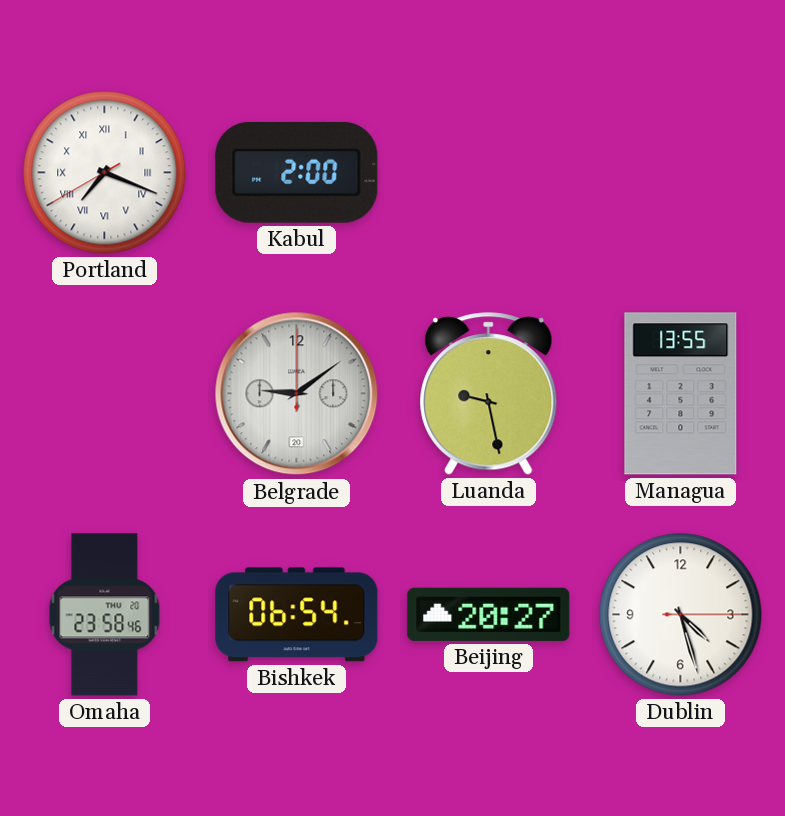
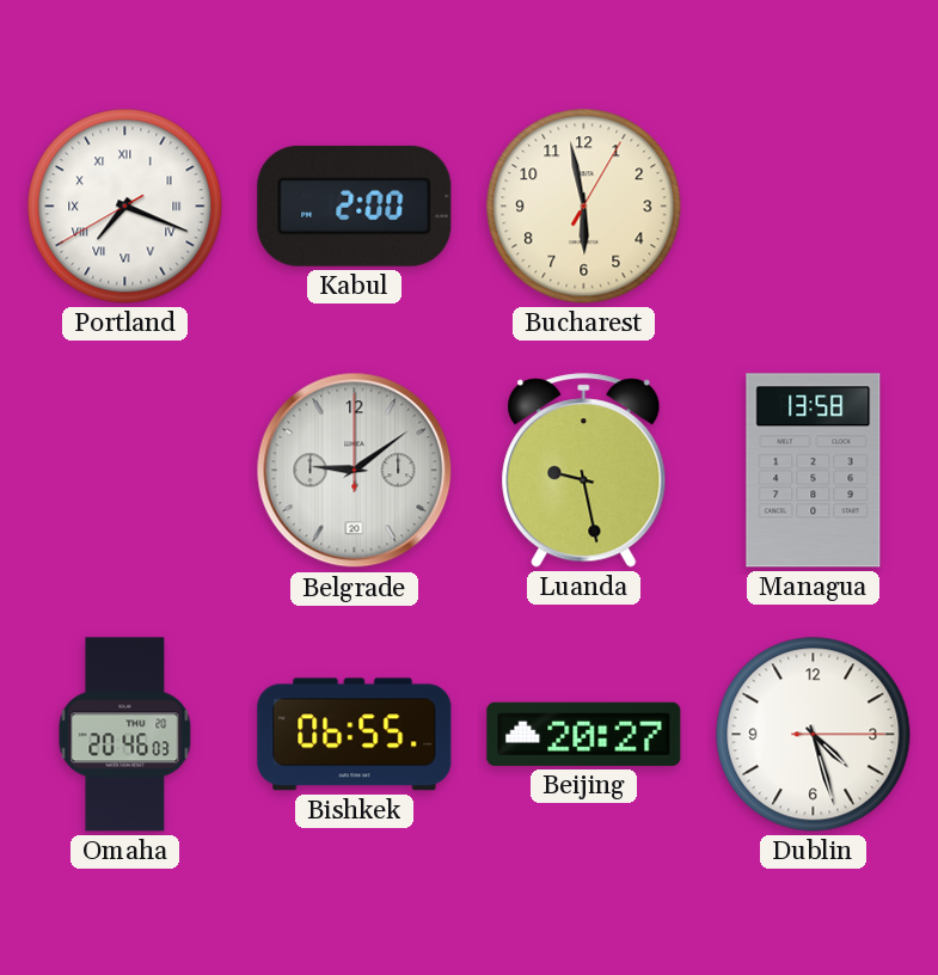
Bucharest: none -> 5:58 (584, 207)
Managua: 13:55 -> 13:58 (814, 471)
Omaha: 23:58 -> 20:46 (125, 735)
Bishkek: 06:54 -> 06:55 (355, 735)
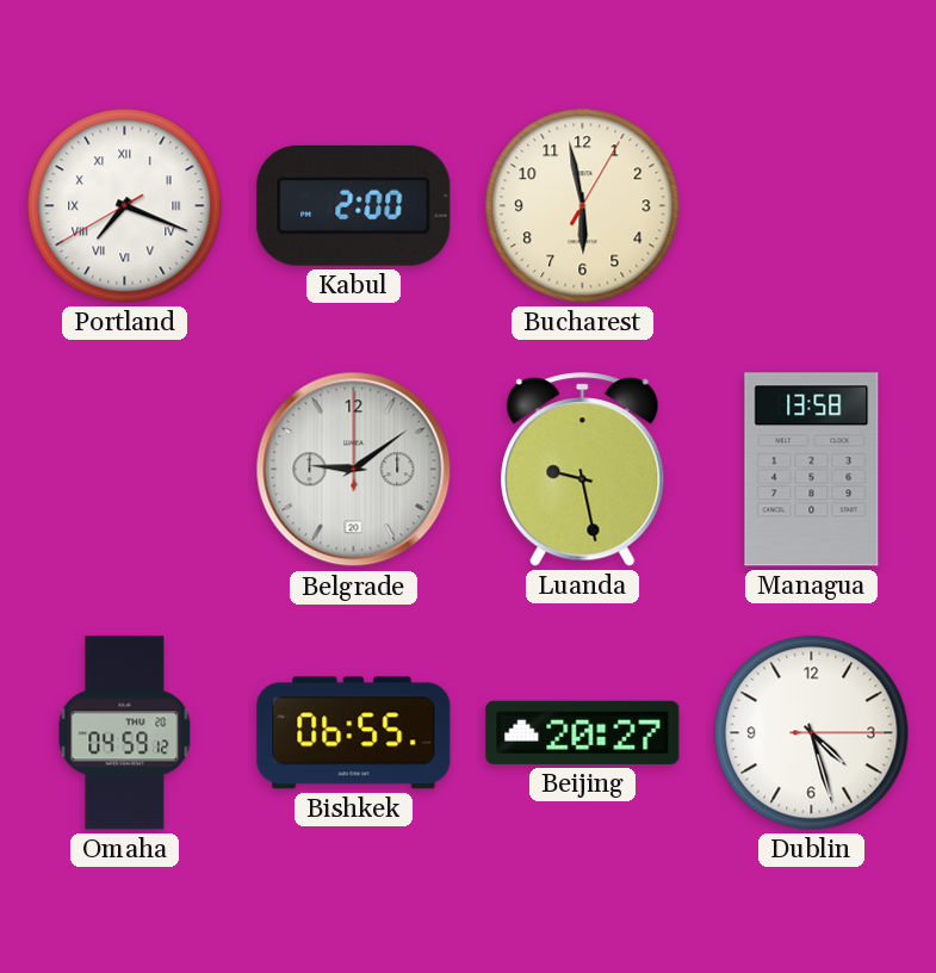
Omaha: 20:46 -> 04:59 (125, 733)
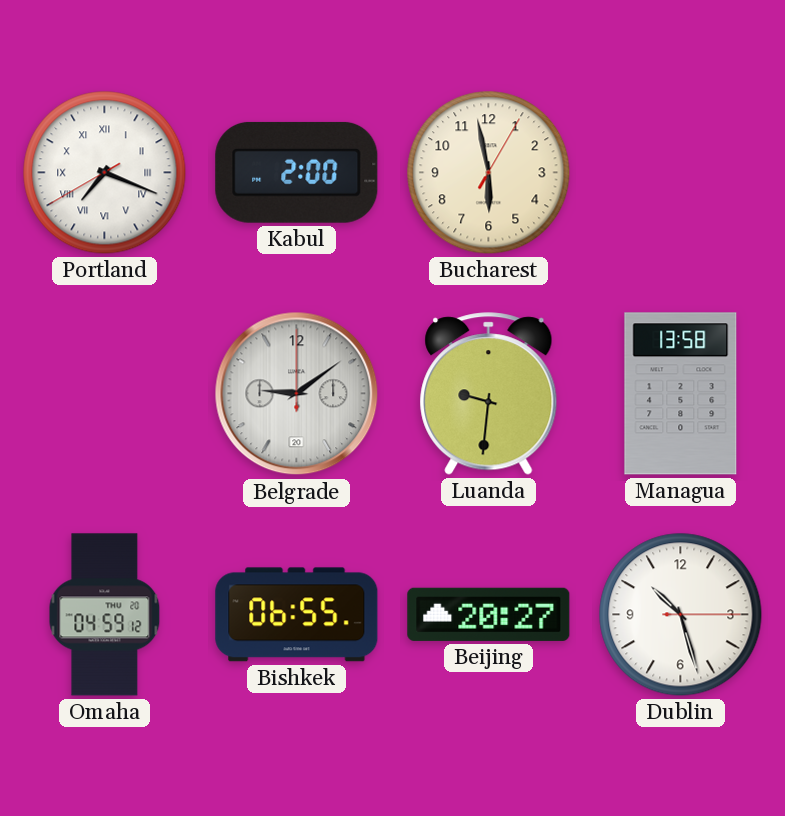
Luanda: 9:28 -> 9:31 (489, 394)
Dublin: 4:27 -> 10:27 (681, 615)
